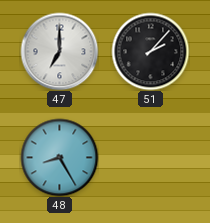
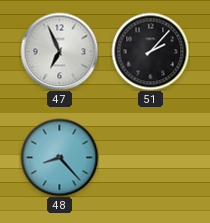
47: 7:00 -> 6:56 (59, 51)
48: 8:25 -> 8:23 (59, 157)
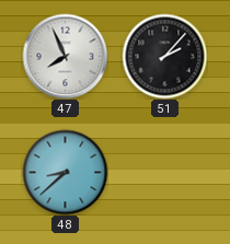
47: 6:56 -> 7:56 (65, 56)
48: 8:23 -> 8:38 (65, 172)
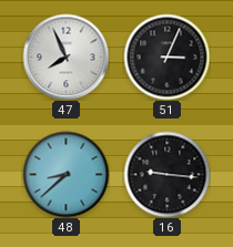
51: 2:07 -> 3:04 (166, 56)
16: none -> 9:16 (166, 174)
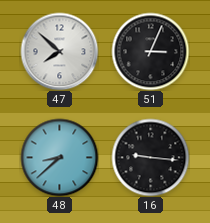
47: 7:56 -> 7:52 (59, 51)
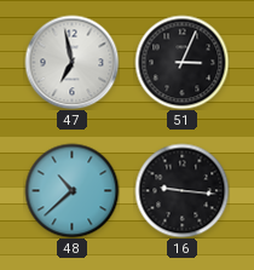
47: 7:52 -> 6:58 (71, 62)
48: 8:38 -> 10:38 (71, 190)
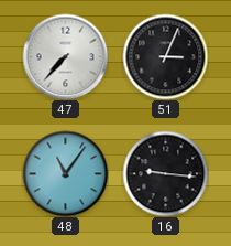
47: 6:58 -> 7:37 (65, 56)
48: 10:38 -> 11:06 (65, 173)
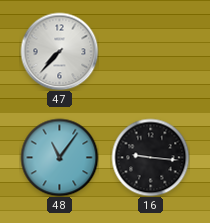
51: 3:04 -> none (165, 56)
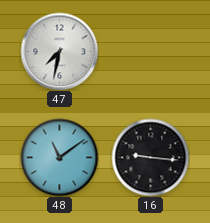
47: 7:37 -> 7:32 (59, 51)
48: 11:06 -> 11:09 (59, 157)
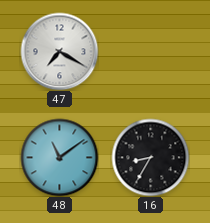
47: 7:32 -> 7:20 (59, 51)
16: 9:16 -> 8:35 (150, 157)
